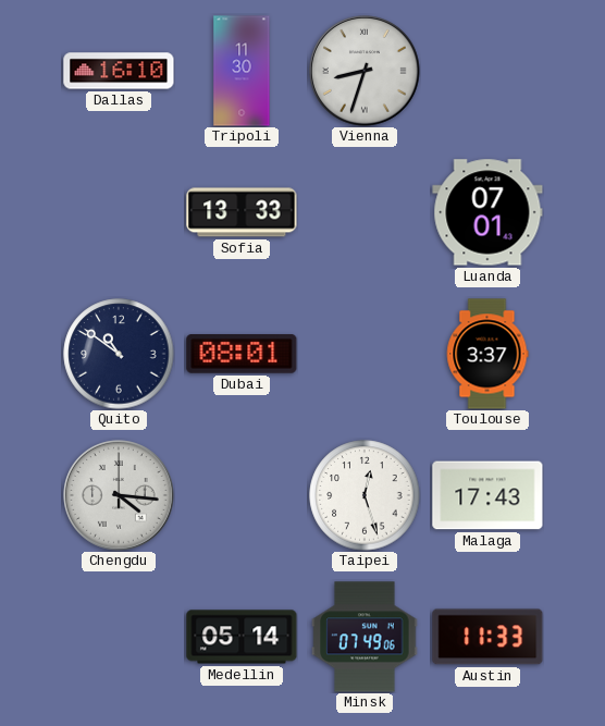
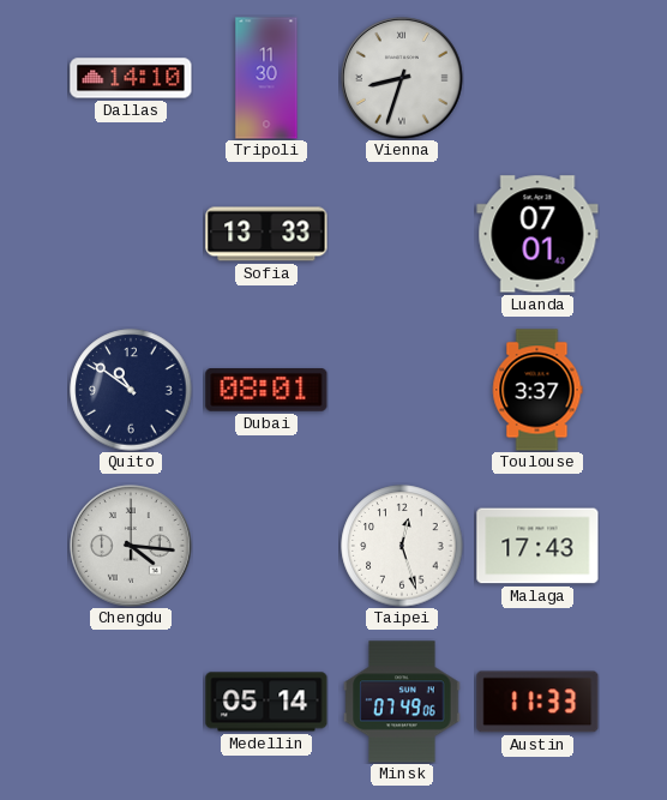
Dallas: 16:10 -> 14:10 (131, 78)
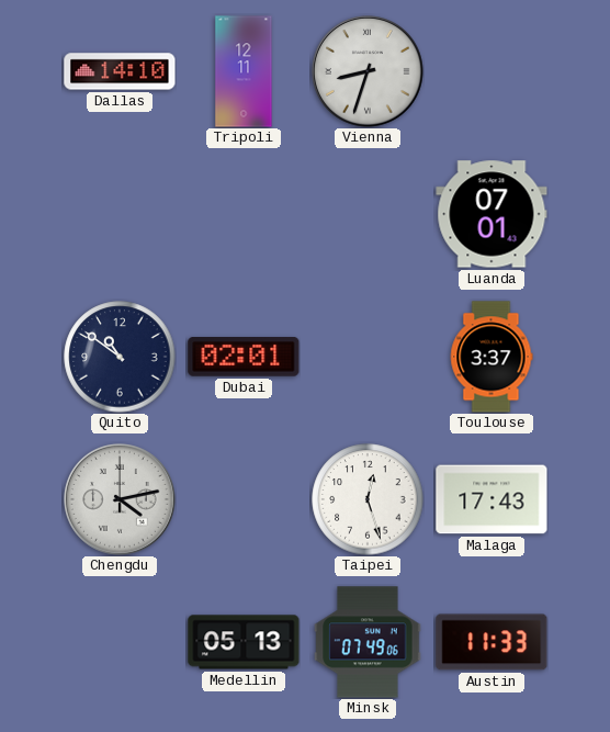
Tripoli: 11:30 -> 12:11 (244, 71)
Sofia: 13:33 -> none (266, 234)
Dubai: 08:01 -> 02:01 (244, 358)
Chengdu: 4:16 -> 4:13 (121, 500)
Medellin: 05:14 -> 05:13 (244, 642)
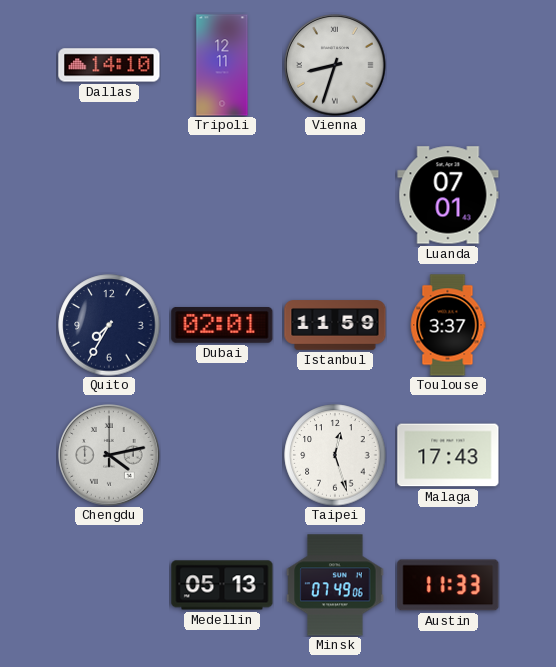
Quito: 10:51 -> 7:35 (109, 325)
Istanbul: none -> 11:59 (335, 325)
